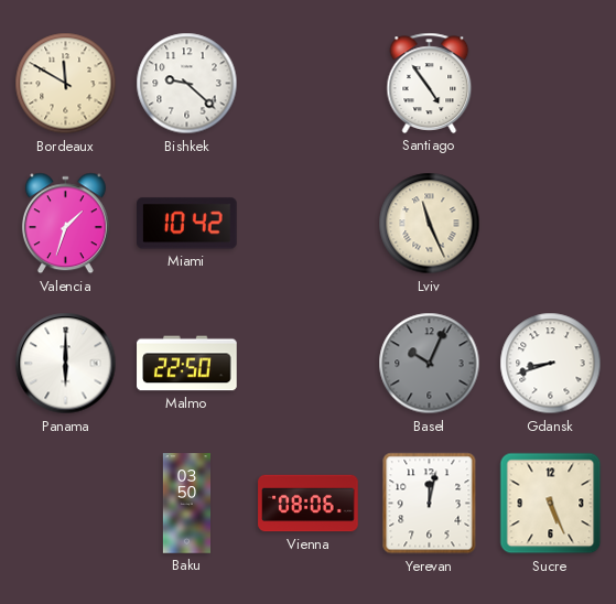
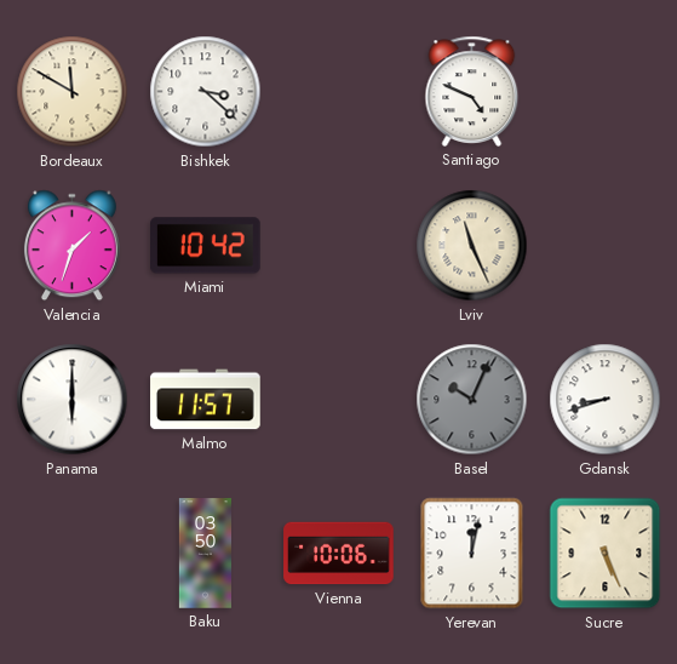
Bishkek: 9:22 -> 3:22 (206, 92)
Santiago: 4:54 -> 4:49 (472, 91)
Malmo: 22:50 -> 11:57 (206, 400)
Vienna: 08:06 -> 10:06 (339, 554)
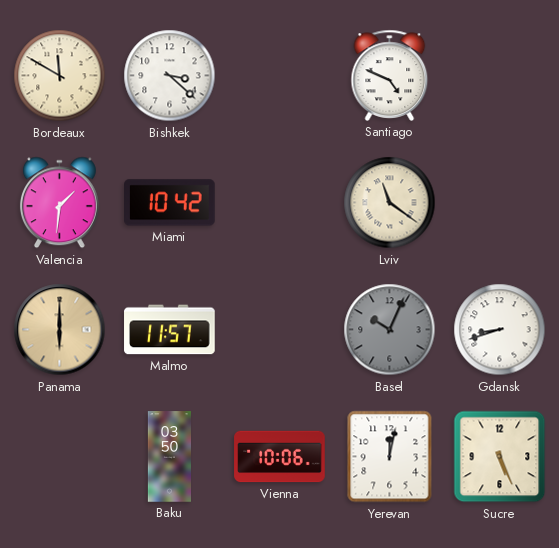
Valencia: 1:33 -> 1:31 (59, 203)
Lviv: 11:26 -> 11:21 (390, 203)
Panama dial: white -> champagne (60, 330)
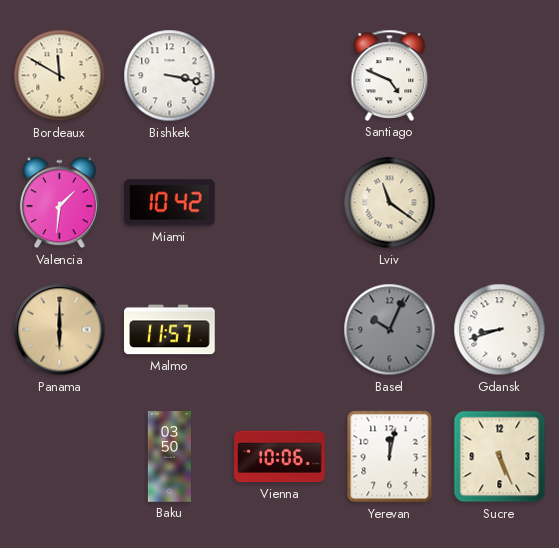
Bishkek: 3:22 -> 3:17 (170, 76)
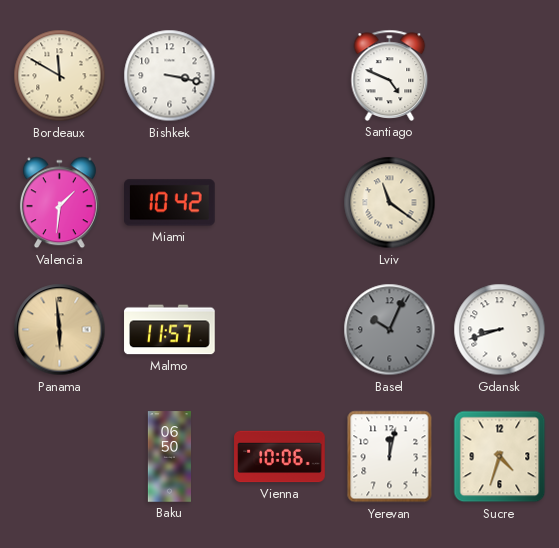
Panama: 6:00 -> 5:59 (60, 330)
Baku: 03:50 -> 06:50 (169, 457)
Sucre: 5:26 -> 4:33 (500, 457)
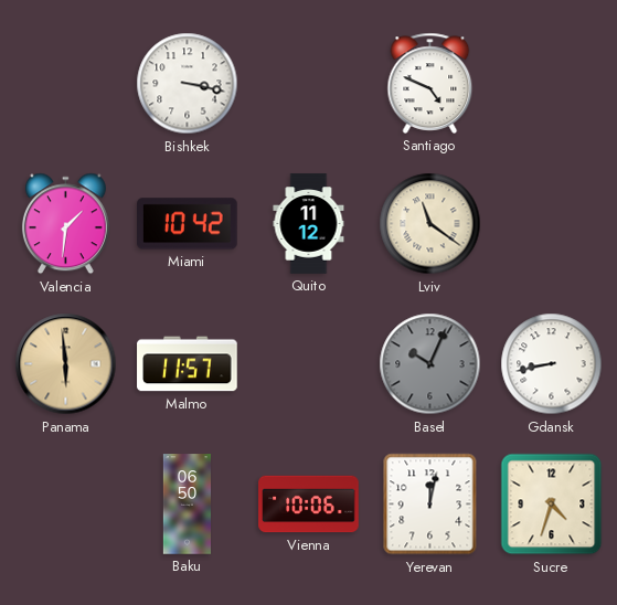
Bordeaux: 11:50 -> none (60, 76)
Quito: none -> 11:12 (309, 224)
Gdansk: 8:42 -> 8:43 (552, 364)
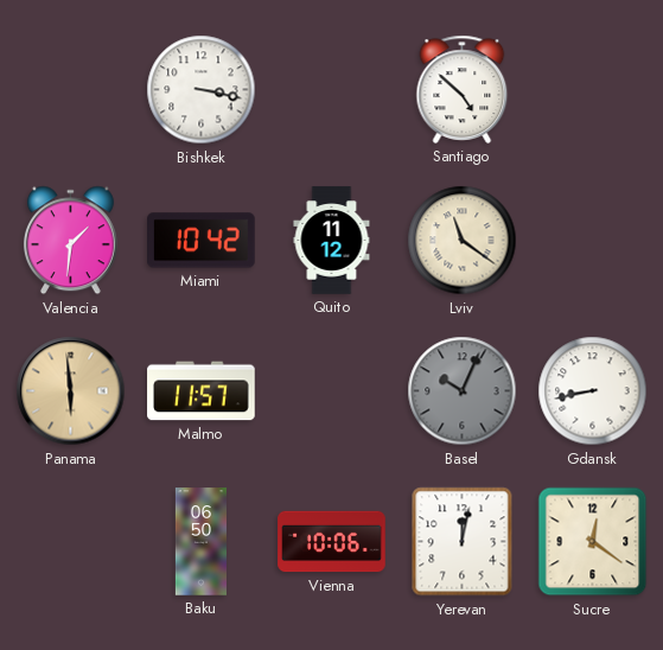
Santiago: 4:49 -> 4:52 (463, 89)
Sucre: 4:33 -> 12:21 (593, 542)
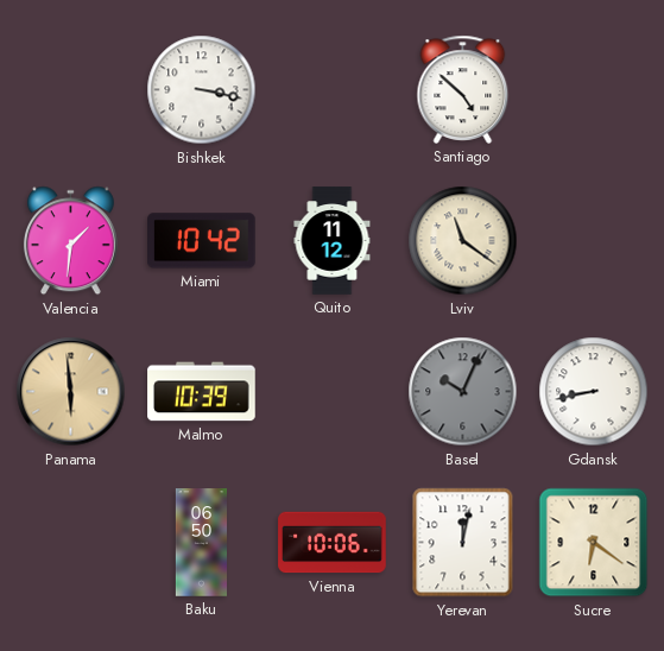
Malmo: 11:57 -> 10:39 (202, 392)
Sucre: 12:21 -> 6:21 (594, 543)
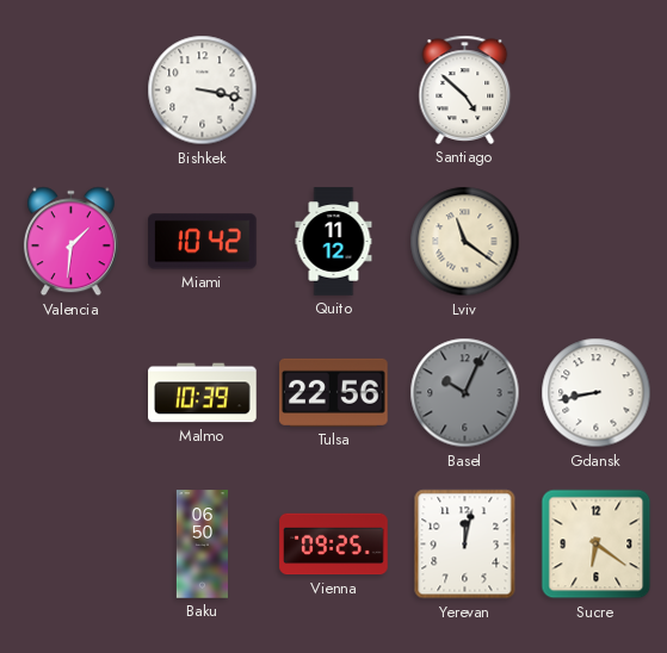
Panama: 5:59 -> none (71, 392)
Tulsa: none -> 22:56 (334, 392)
Vienna: 10:06 -> 09:25 (334, 545)
